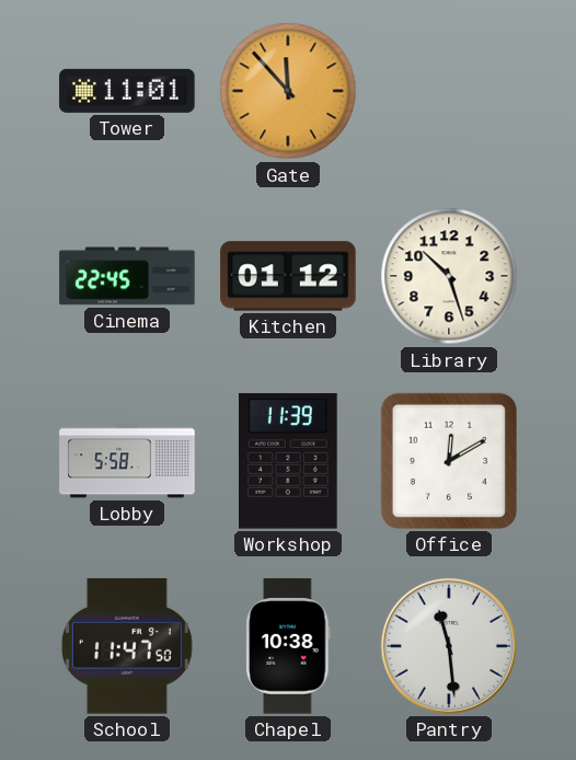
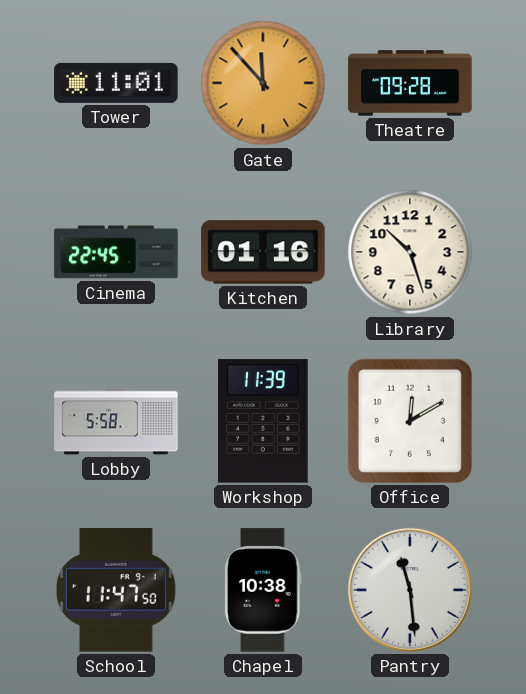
Theatre: none -> 09:28 (410, 83)
Kitchen: 01:12 -> 01:16 (263, 252)
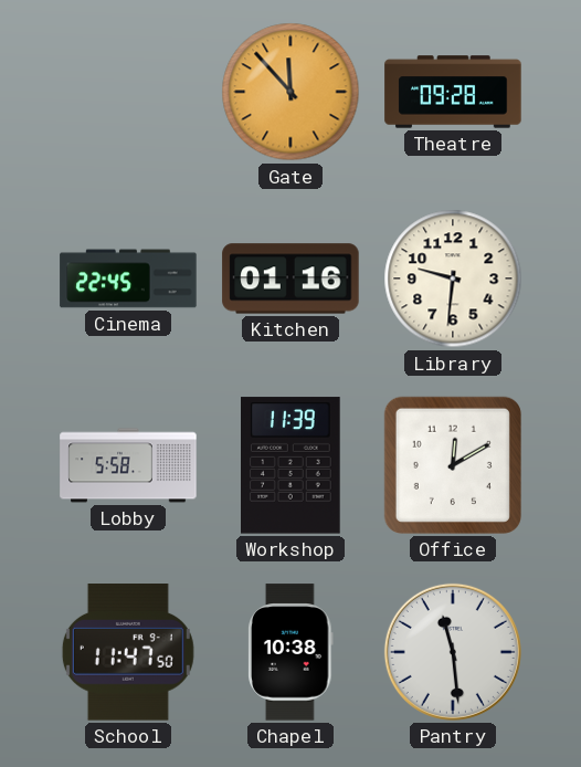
Tower: 11:01 -> none (116, 83)
Library: 10:27 -> 9:31 (453, 279)
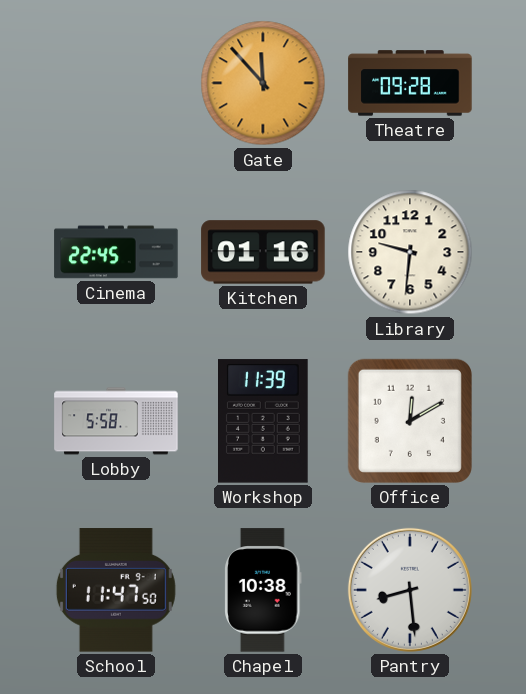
Pantry: 11:29 -> 8:29 (410, 590)
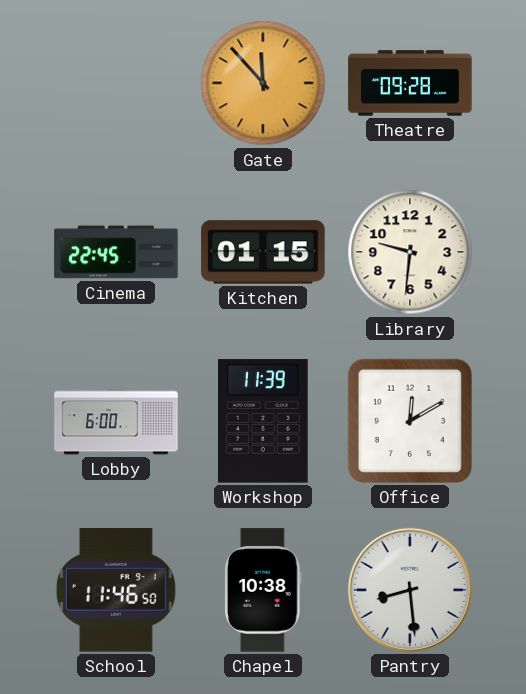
Kitchen: 01:16 -> 01:15 (263, 252)
Lobby: 5:58 -> 6:00 (116, 421)
School: 11:47 -> 11:46 (116, 590)
